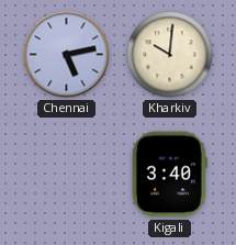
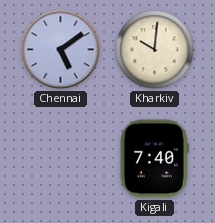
Chennai: 5:13 -> 5:09 (61, 50)
Kigali: 3:40 -> 7:40 (154, 159)
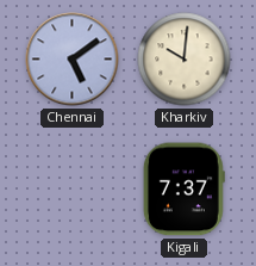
Kigali: 7:40 -> 7:37 (183, 190)
